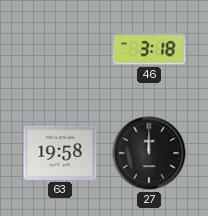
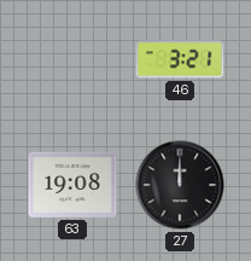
46: 3:18 -> 3:21 (180, 59)
63: 19:58 -> 19:08 (72, 185)
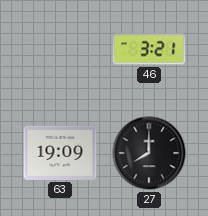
63: 19:08 -> 19:09 (60, 153)
27: 12:00 -> 8:00 (149, 153)
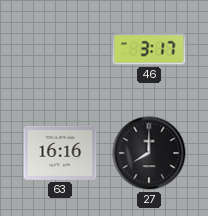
46: 3:21 -> 3:17 (149, 49)
63: 19:09 -> 16:16 (60, 153)
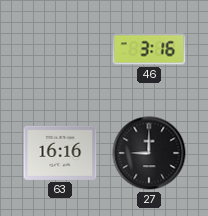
46: 3:17 -> 3:16 (149, 49)
27: 8:00 -> 9:00 (149, 153)
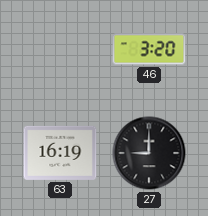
46: 3:16 -> 3:20 (149, 49)
63: 16:16 -> 16:19 (60, 153)
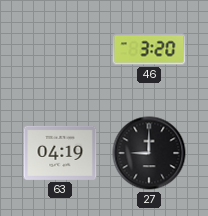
63: 16:19 -> 04:19 (60, 153)
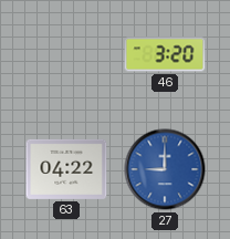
63: 04:19 -> 04:22 (66, 169)
27 dial: black -> blue (165, 169)
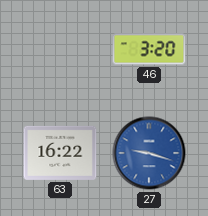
63: 04:22 -> 16:22 (60, 153)
27: 9:00 -> 9:18 (149, 153)
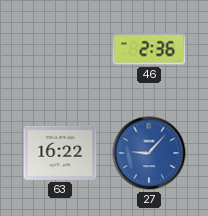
46: 3:20 -> 2:36 (149, 49)
27: 9:18 -> 9:07 (149, 153)
